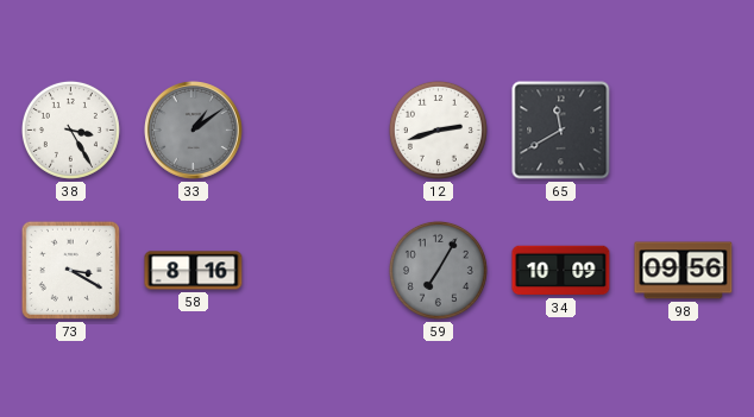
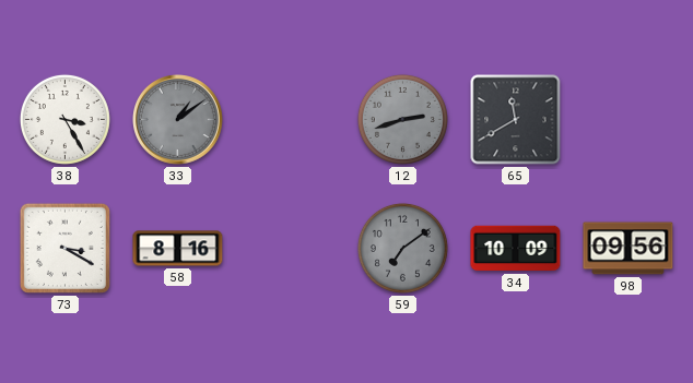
12 dial: white -> grey (402, 119)
59: 7:05 -> 7:09 (402, 248)
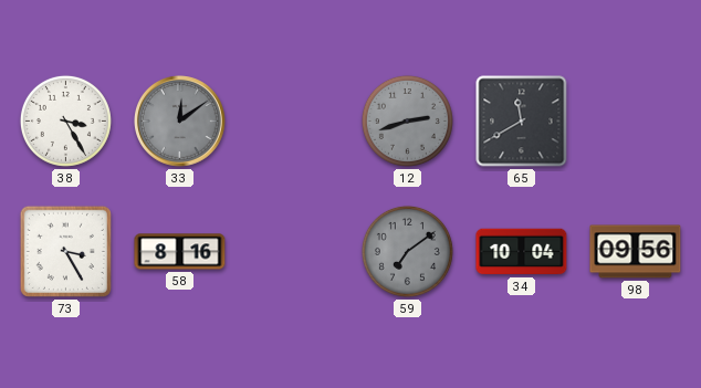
33: 1:09 -> 12:09 (180, 122)
73: 3:20 -> 3:25 (65, 251)
34: 10:09 -> 10:04 (522, 252)
